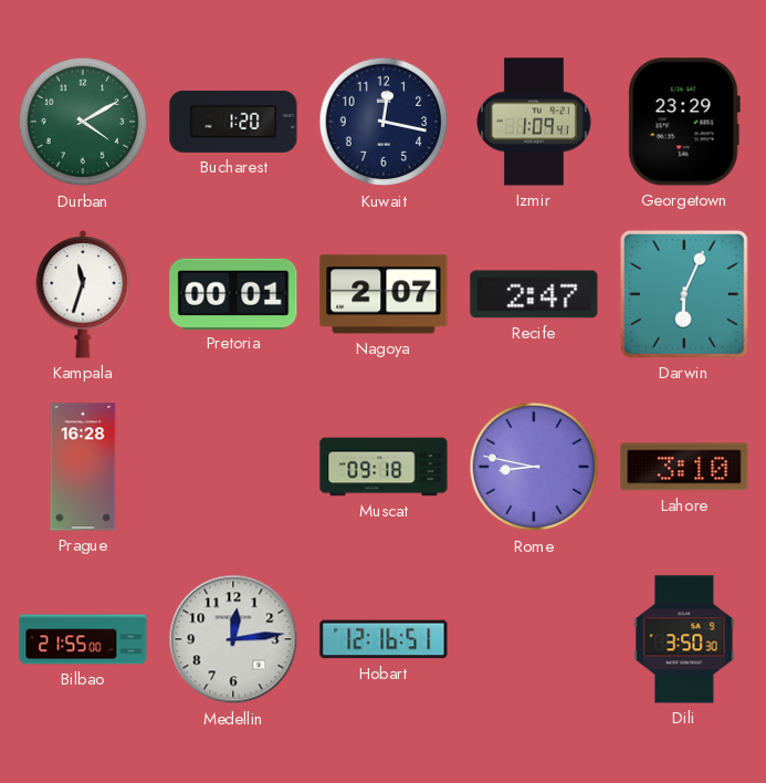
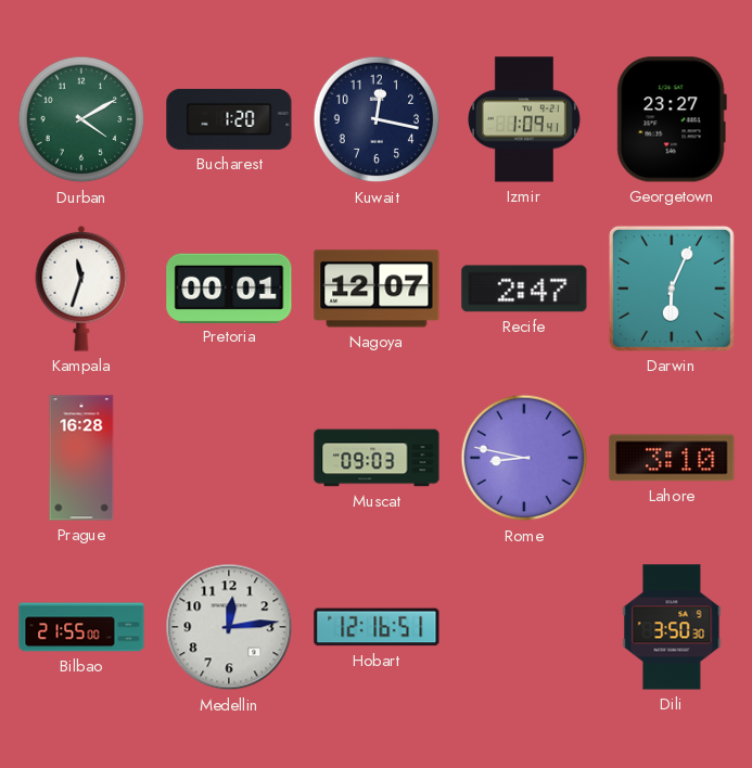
Georgetown: 23:29 -> 23:27 (672, 119)
Nagoya: 2:07 -> 12:07 (377, 289)
Muscat: 09:18 -> 09:03 (377, 458)
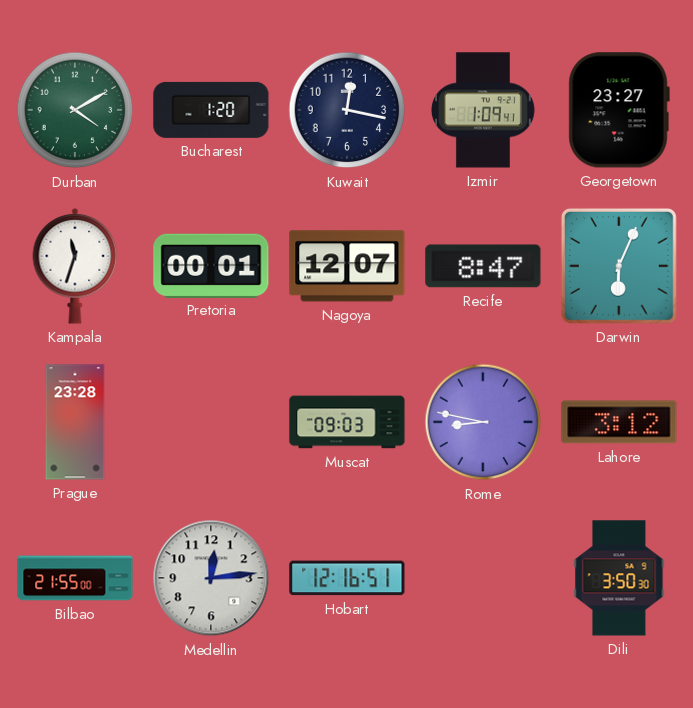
Recife: 2:47 -> 8:47 (483, 266)
Prague: 16:28 -> 23:28 (75, 422)
Lahore: 3:10 -> 3:12 (619, 422)
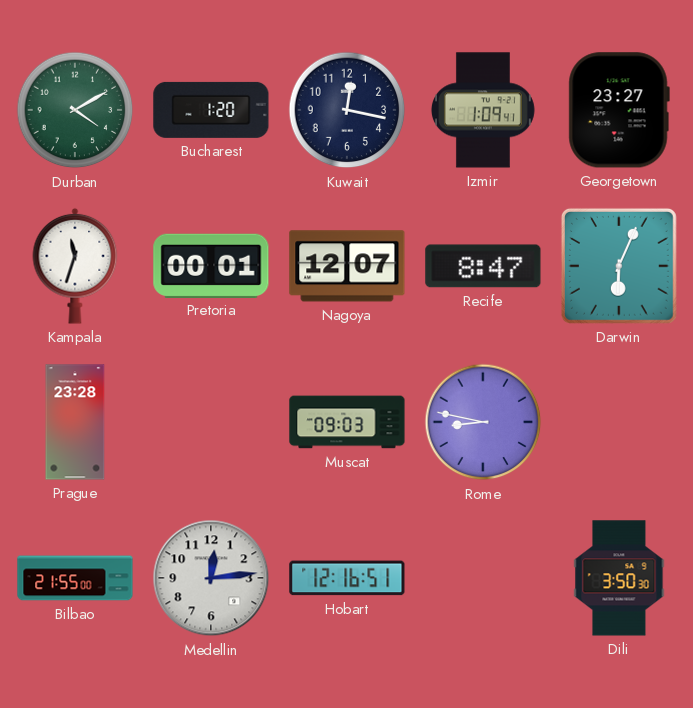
Lahore: 3:12 -> none (619, 422)
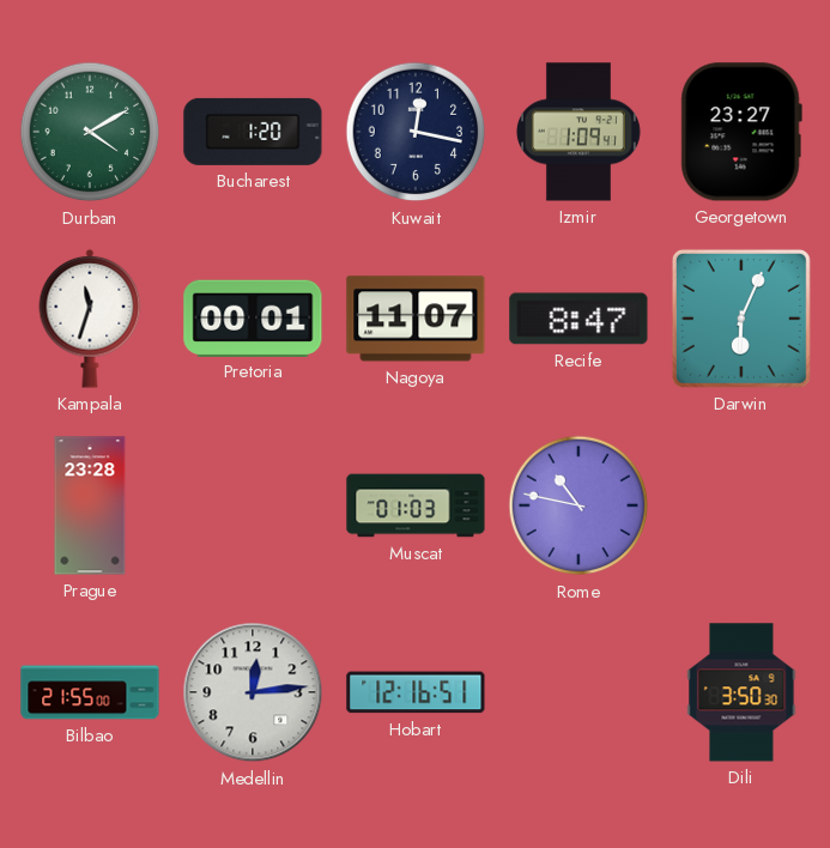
Nagoya: 12:07 -> 11:07 (416, 319)
Muscat: 09:03 -> 01:03 (416, 505)
Rome: 8:47 -> 10:47 (578, 505)
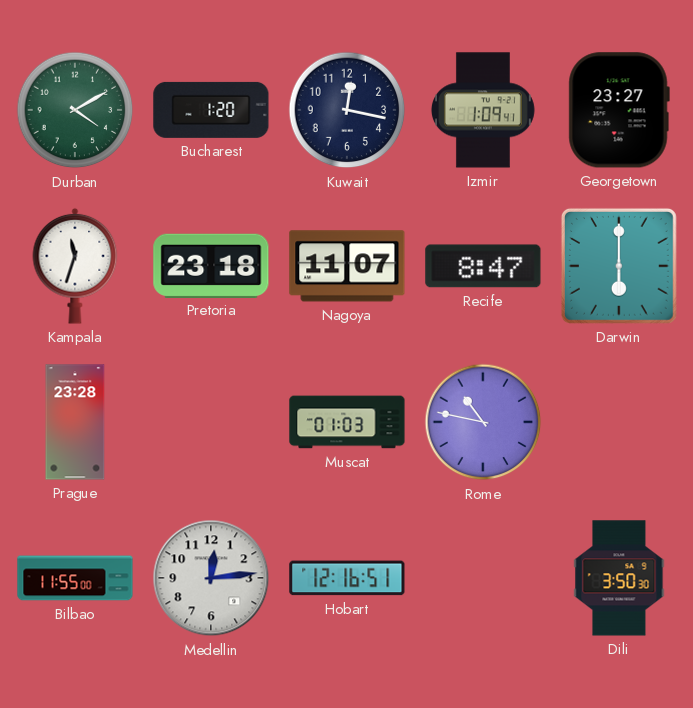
Pretoria: 00:01 -> 23:18 (211, 265)
Darwin: 6:04 -> 6:00 (619, 266)
Bilbao: 21:55 -> 11:55 (75, 578)
